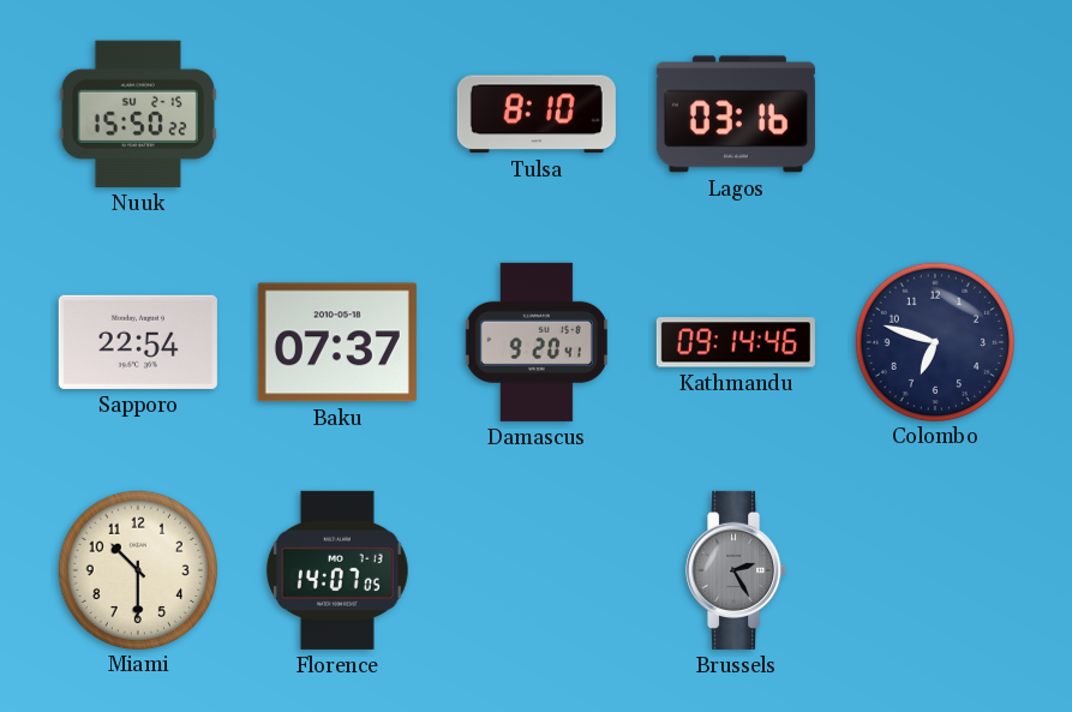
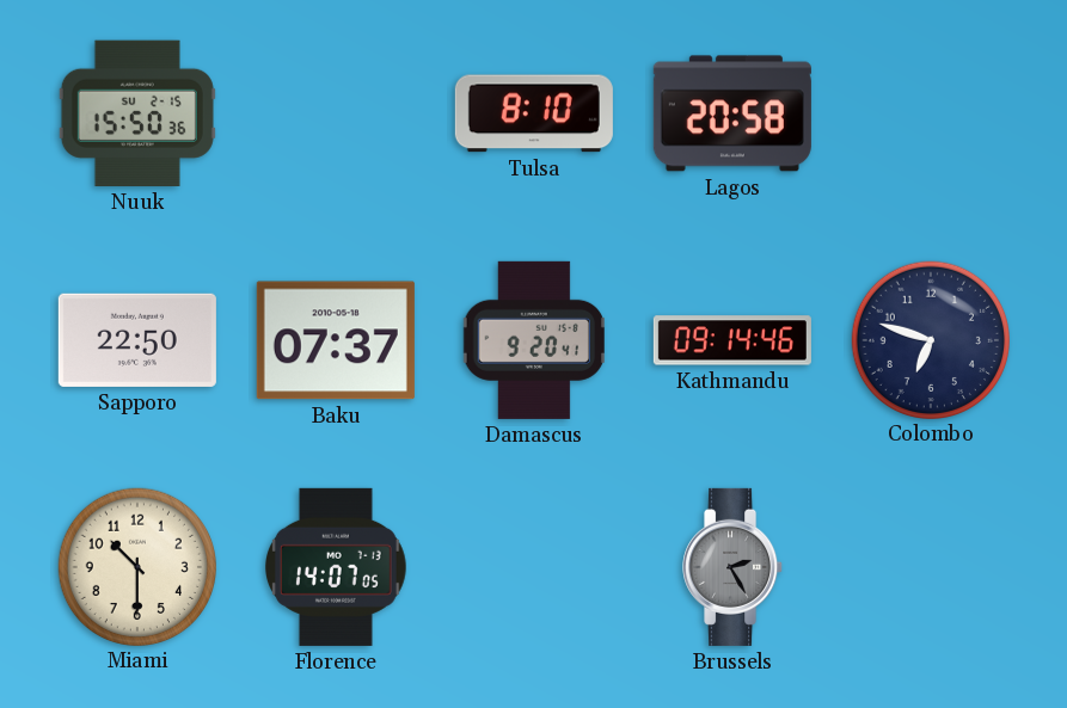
Nuuk: 15:50:22 -> 15:50:36 (137, 113)
Lagos: 03:16 -> 20:58 (732, 113)
Sapporo: 22:54 -> 22:50 (137, 340)
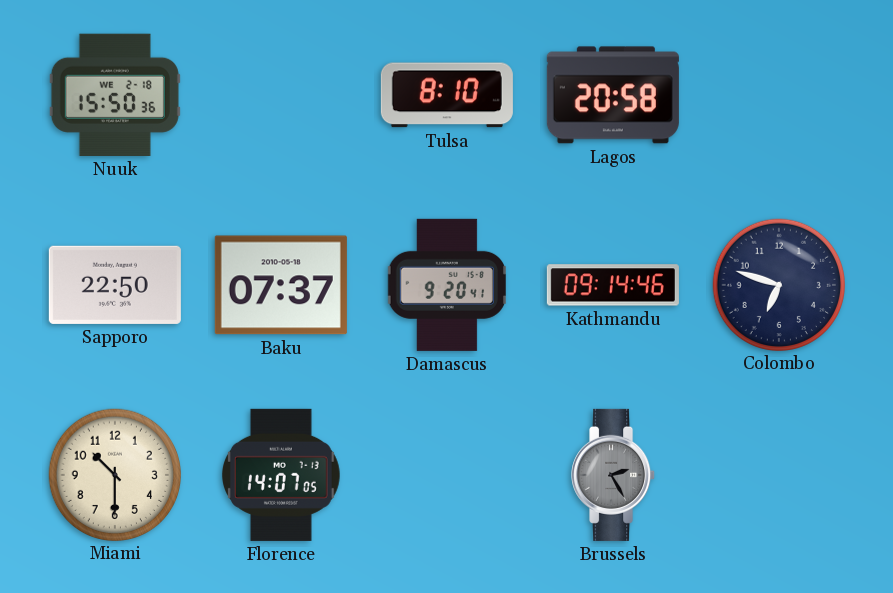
Nuuk date: SU 2-15 -> WE 2-18 (115, 95)
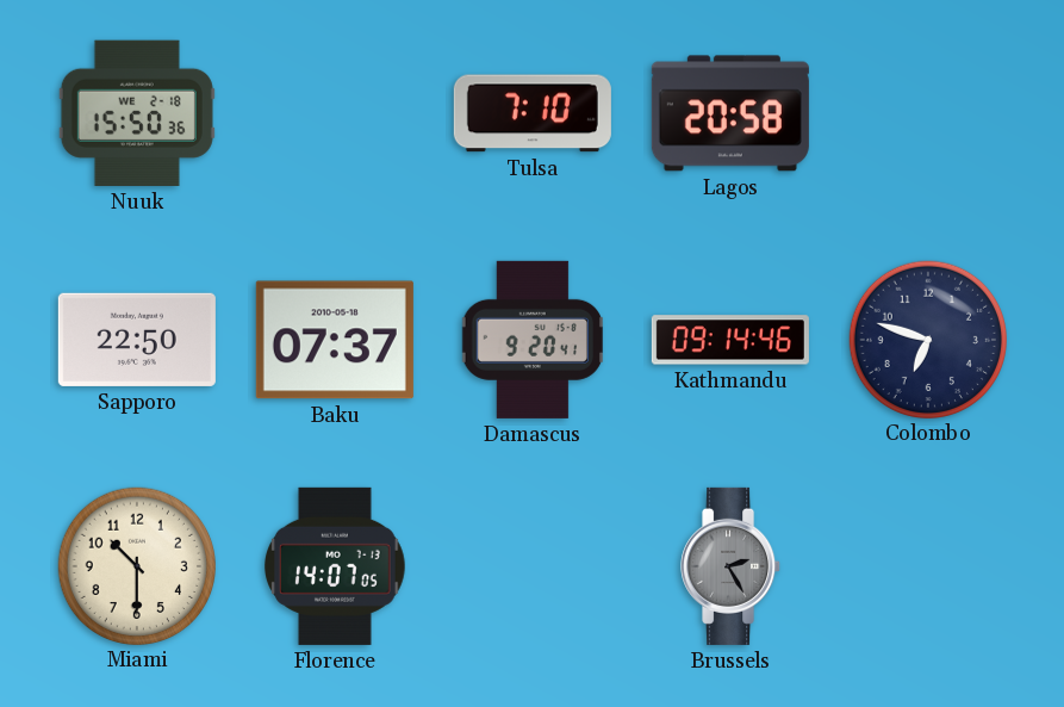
Tulsa: 8:10 -> 7:10 (533, 113)
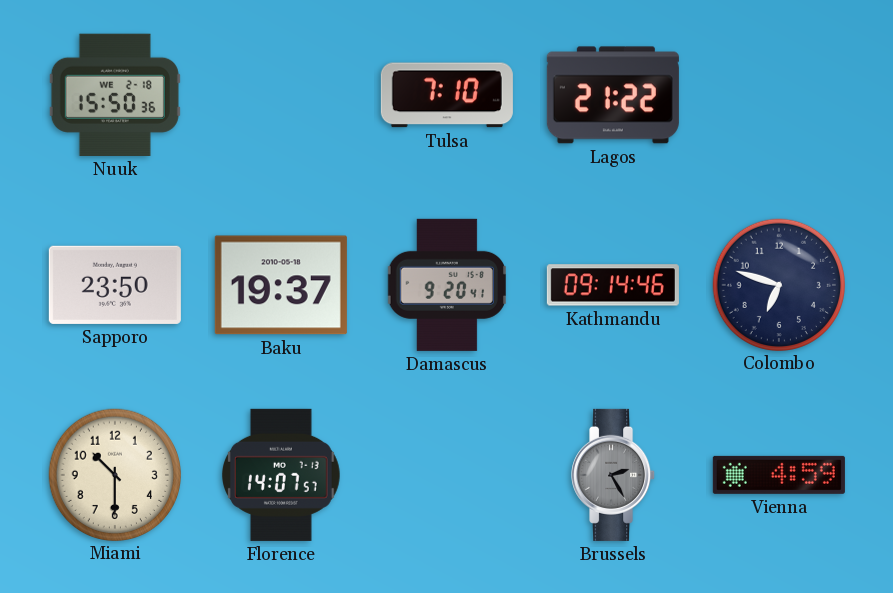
Lagos: 20:58 -> 21:22 (613, 95)
Sapporo: 22:50 -> 23:50 (115, 285)
Baku: 07:37 -> 19:37 (281, 285)
Florence: 14:07:05 -> 14:07:57 (281, 475)
Vienna: none -> 4:59 (779, 475)
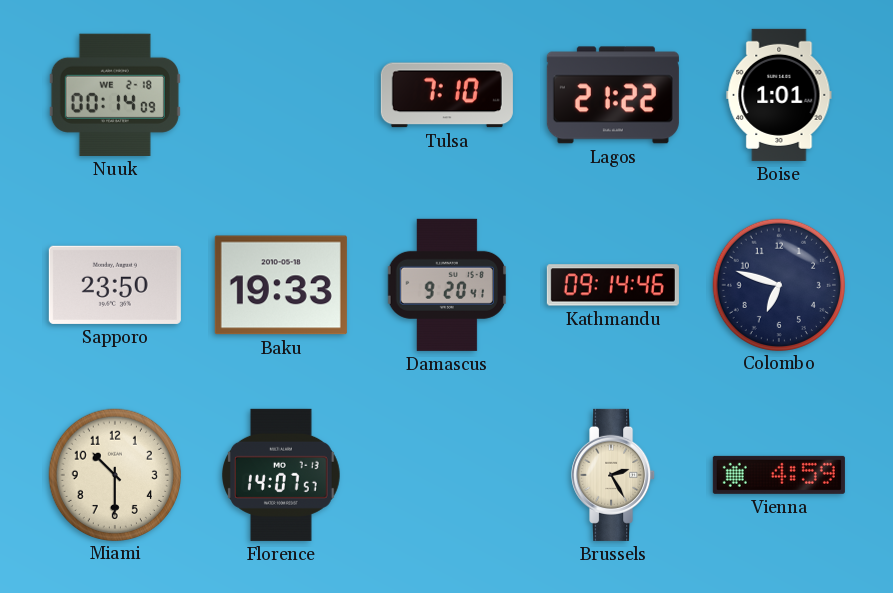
Nuuk: 15:50 -> 00:14 (115, 95)
Boise: none -> 1:01 (779, 95)
Baku: 19:37 -> 19:33 (281, 285)
Brussels dial: grey -> cream (614, 475)
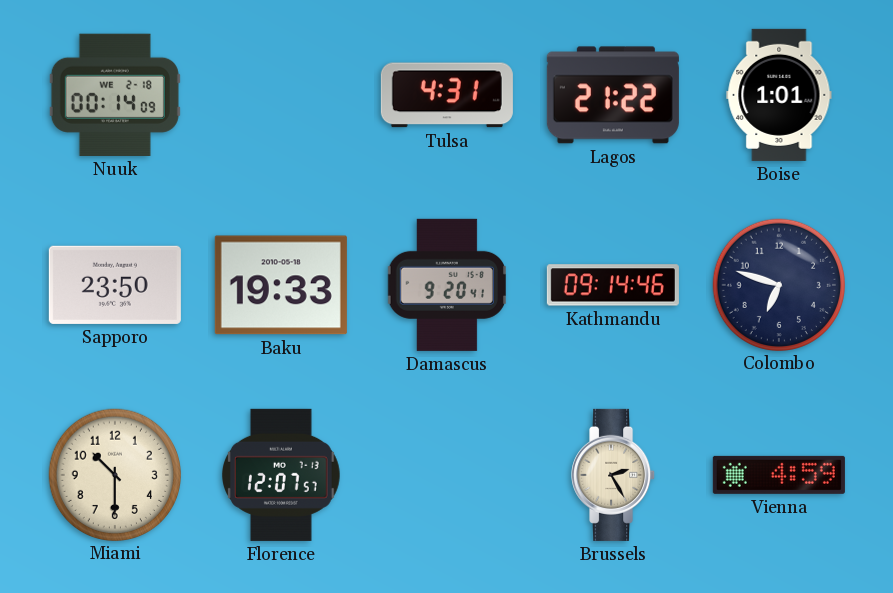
Tulsa: 7:10 -> 4:31 (447, 95)
Florence: 14:07 -> 12:07 (281, 475)
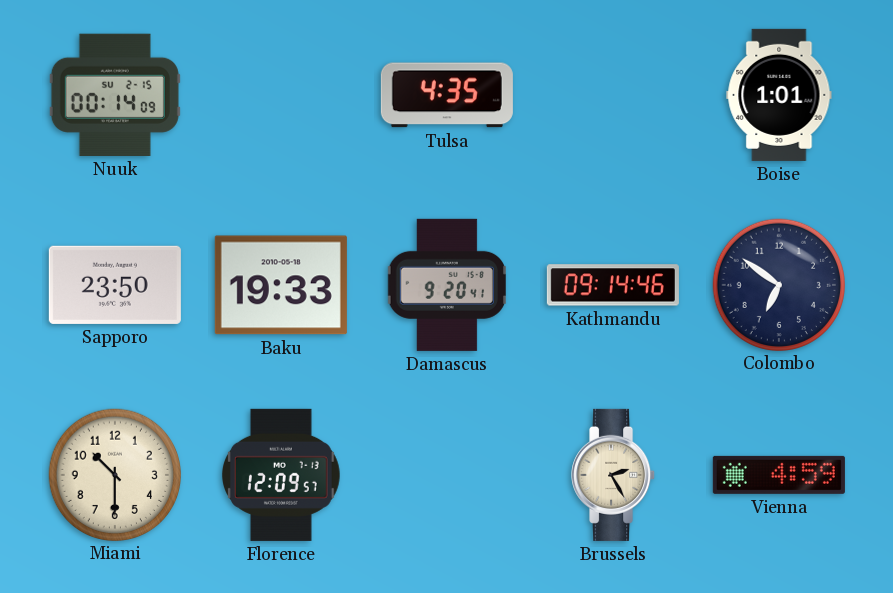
Nuuk date: WE 2-18 -> SU 2-15 (115, 95)
Tulsa: 4:31 -> 4:35 (447, 95)
Lagos: 21:22 -> none (613, 95)
Colombo: 6:48 -> 6:51 (778, 284)
Florence: 12:07 -> 12:09 (281, 475)
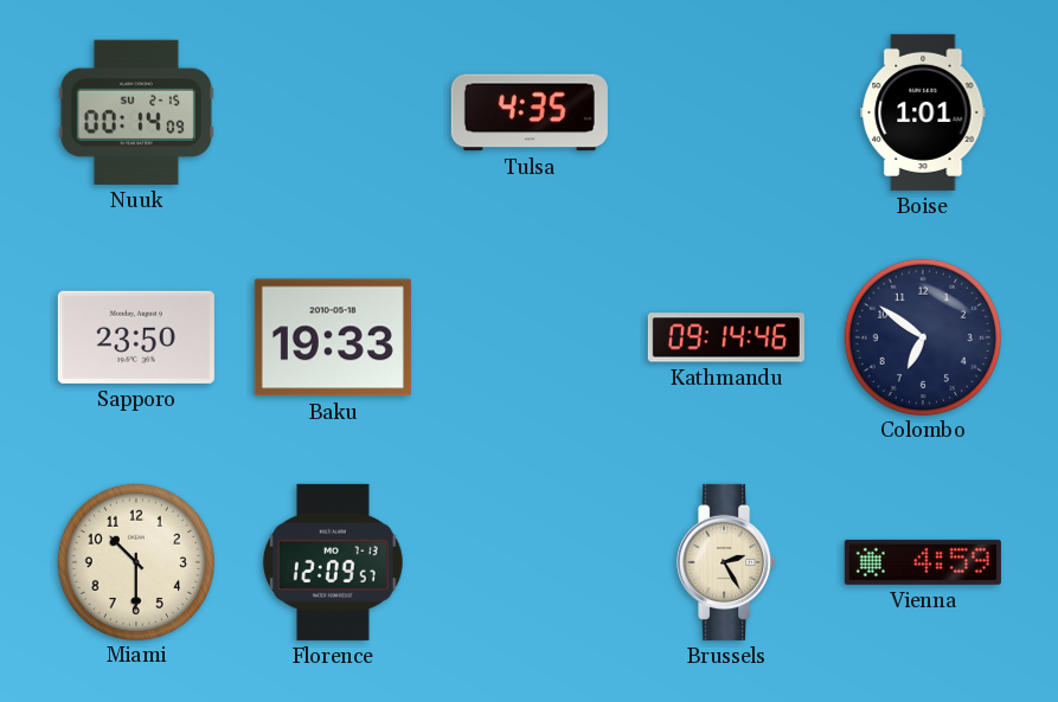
Damascus: 9:20 -> none (446, 285)
